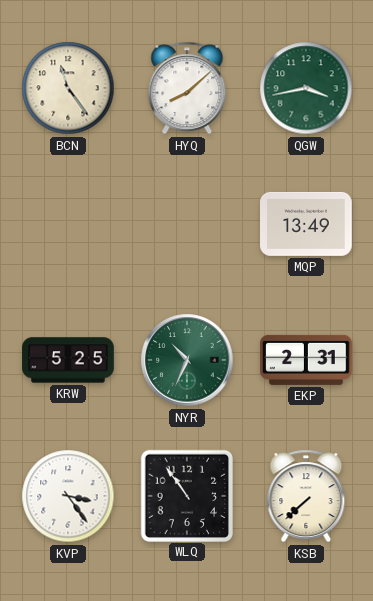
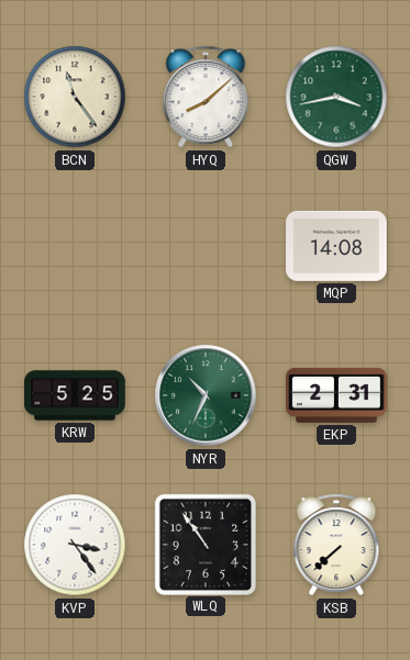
MQP: 13:49 -> 14:08 (337, 246)
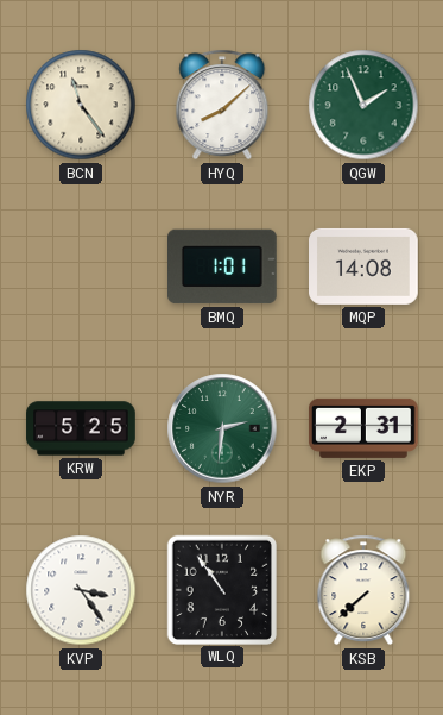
QGW: 3:43 -> 1:56 (363, 105)
BMQ: none -> 1:01 (223, 266)
NYR: 10:34 -> 2:31 (222, 428)
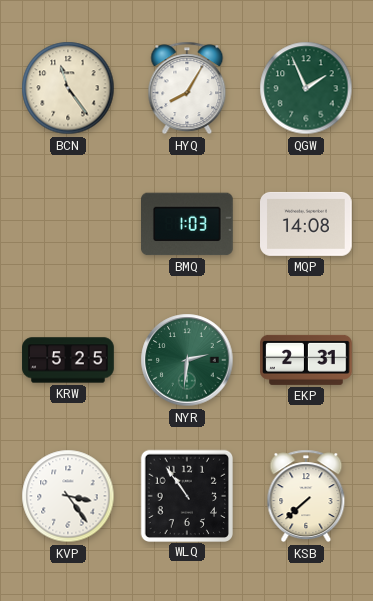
HYQ: 8:08 -> 8:05 (187, 88)
BMQ: 1:01 -> 1:03 (188, 224)
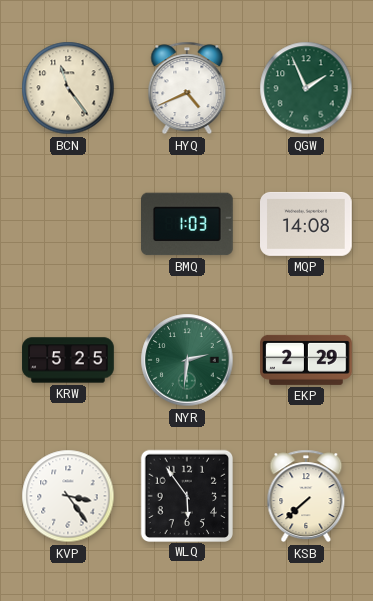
HYQ: 8:05 -> 4:41 (187, 88)
EKP: 2:31 -> 2:29 (306, 360)
WLQ: 10:54 -> 5:54 (186, 495)
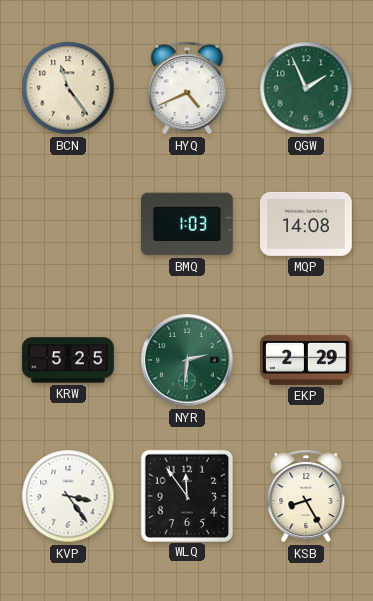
WLQ: 5:54 -> 11:54 (186, 495)
KSB: 7:38 -> 8:25 (306, 496)
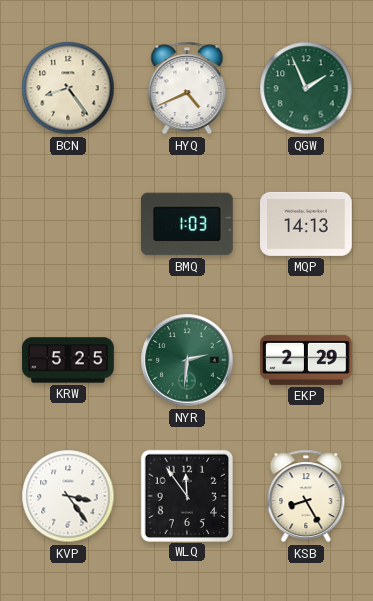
BCN: 11:24 -> 8:24 (68, 88)
MQP: 14:08 -> 14:13 (307, 224)
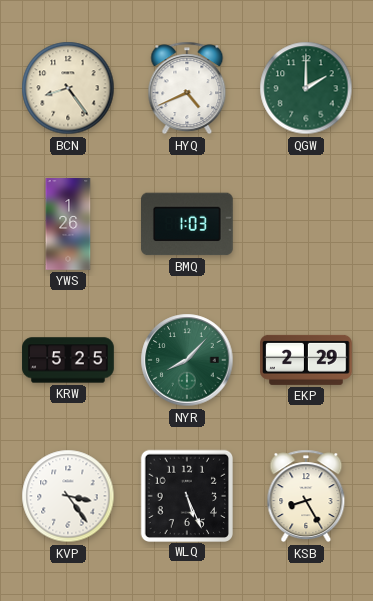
QGW: 1:56 -> 2:00 (306, 88)
YWS: none -> 1:26 (68, 224)
MQP: 14:13 -> none (307, 224)
NYR: 2:31 -> 8:07 (187, 360)
WLQ: 11:54 -> 5:26 (186, 495)
